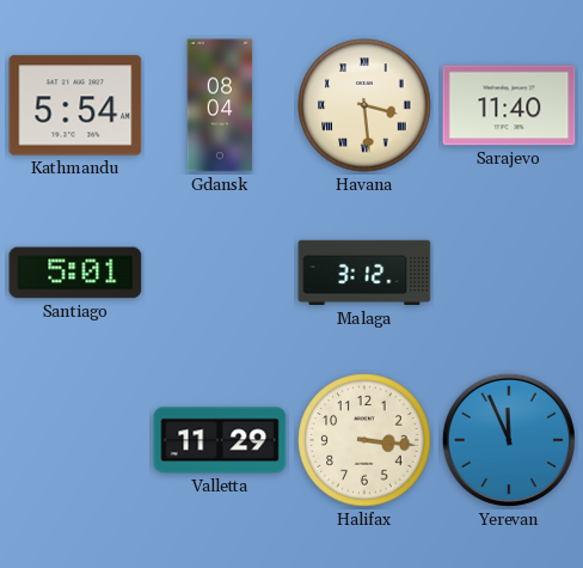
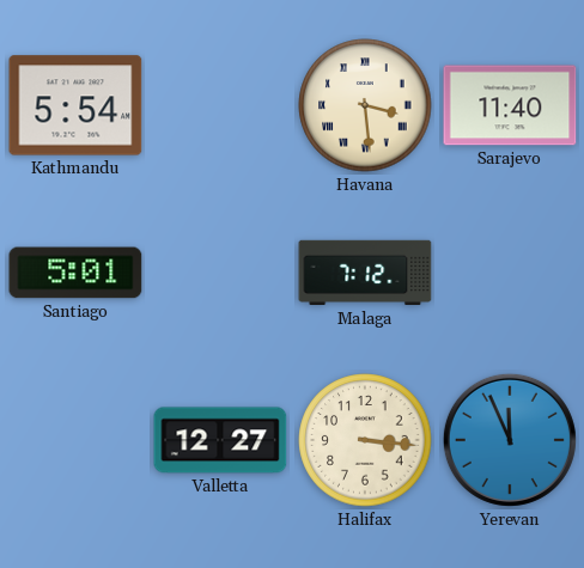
Gdansk: 08:04 -> none (220, 105)
Malaga: 3:12 -> 7:12 (365, 273)
Valletta: 11:29 -> 12:27 (220, 440)
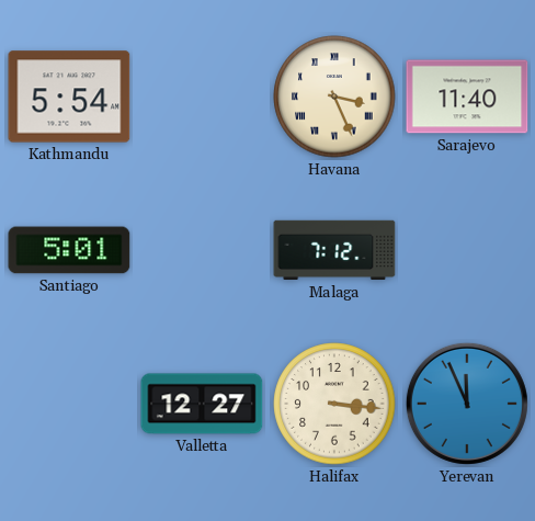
Havana: 3:29 -> 3:26 (334, 97)
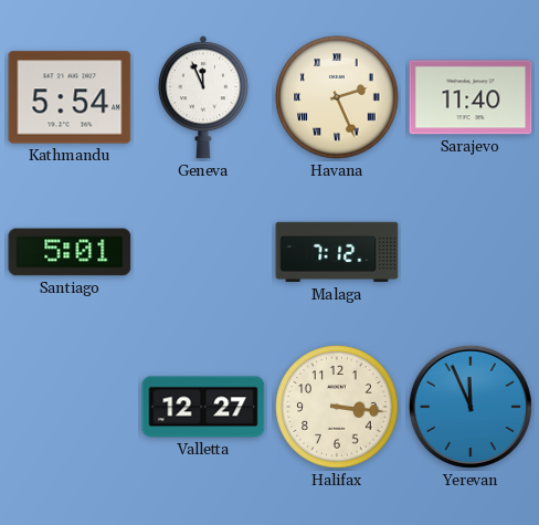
Geneva: none -> 11:56 (203, 97)
Havana: 3:26 -> 2:26 (337, 97)
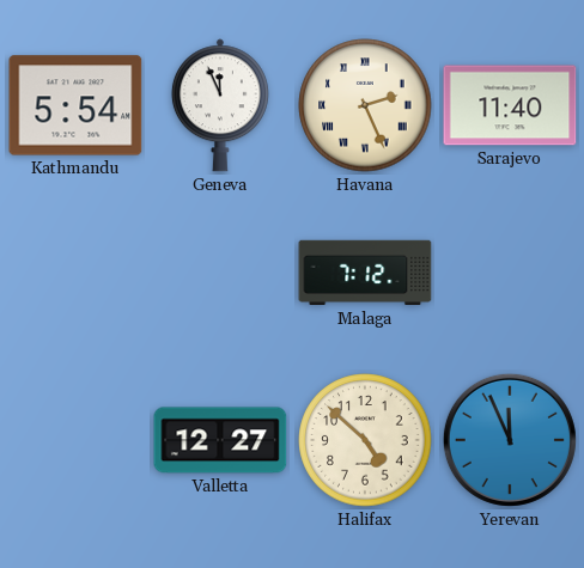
Santiago: 5:01 -> none (70, 252)
Halifax: 3:16 -> 4:52 (365, 440)
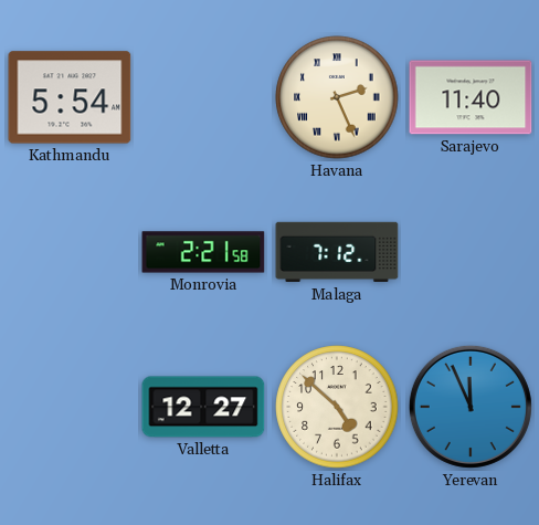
Geneva: 11:56 -> none (220, 105)
Monrovia: none -> 2:21 (203, 252)
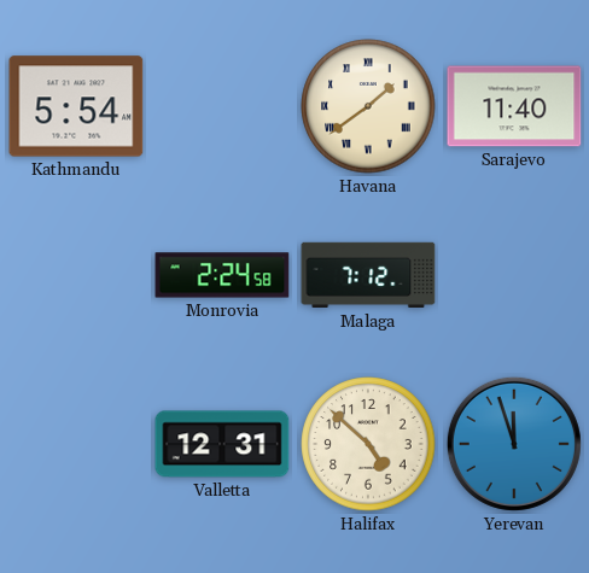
Havana: 2:26 -> 1:39 (368, 106)
Monrovia: 2:21 -> 2:24 (222, 275)
Valletta: 12:27 -> 12:31 (222, 444)
Yerevan: 11:56 -> 11:57 (514, 444)
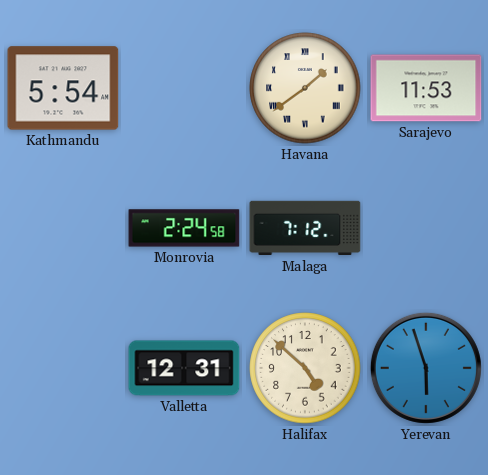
Sarajevo: 11:40 -> 11:53 (426, 88)
Yerevan: 11:57 -> 5:57 (426, 368)
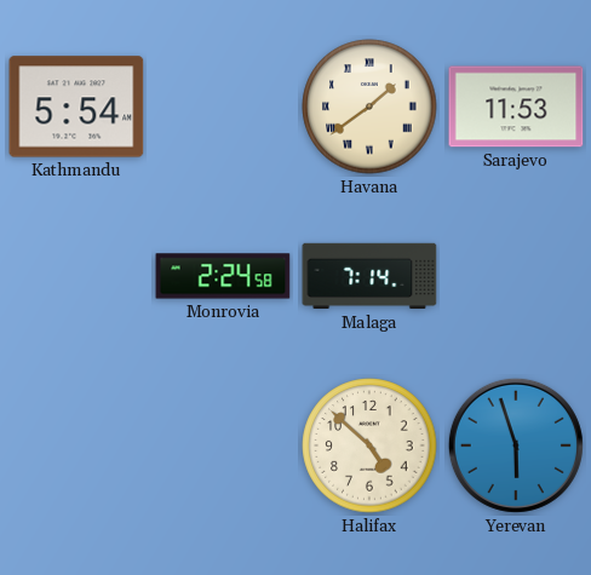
Malaga: 7:12 -> 7:14 (369, 276)
Valletta: 12:31 -> none (184, 368)
